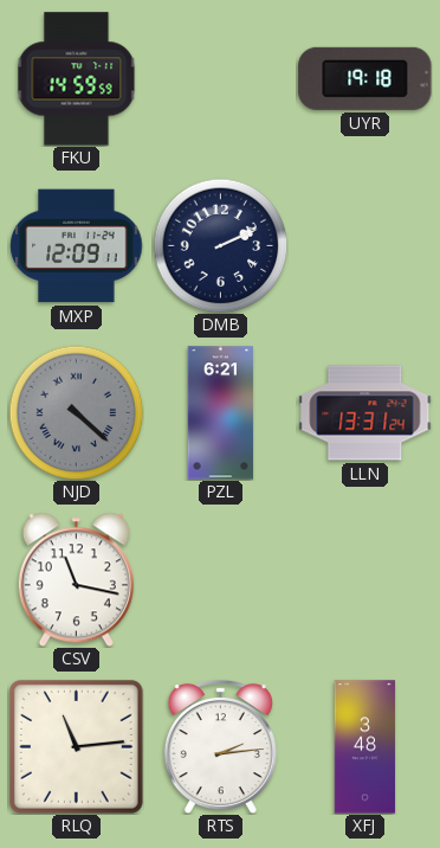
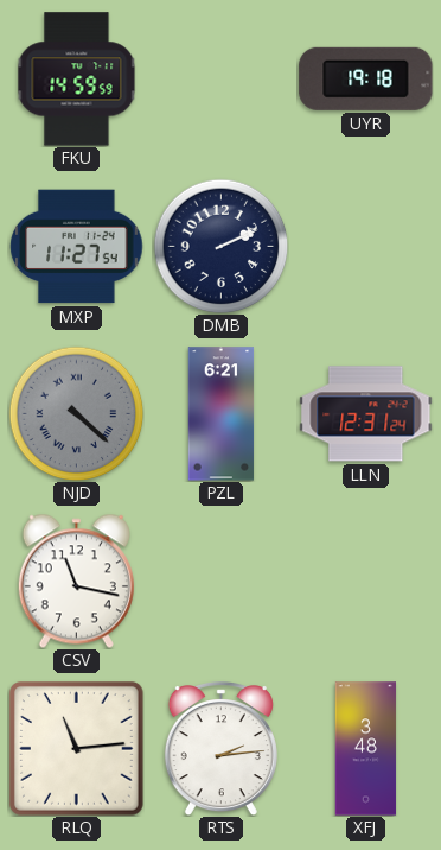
MXP: 12:09 -> 11:27 (77, 247)
LLN: 13:31 -> 12:31 (366, 414)
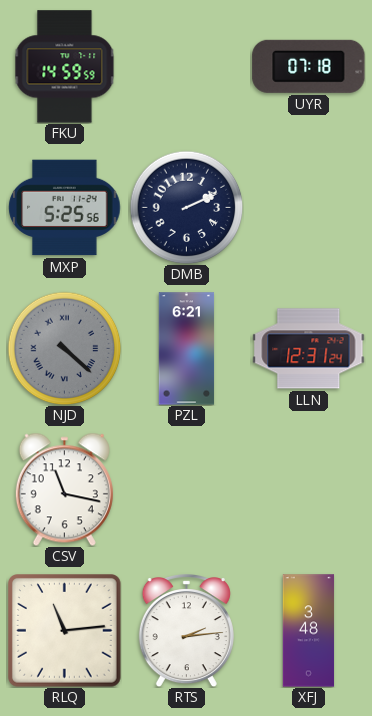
UYR: 19:18 -> 07:18 (309, 66)
MXP: 11:27 -> 5:25 (65, 208)
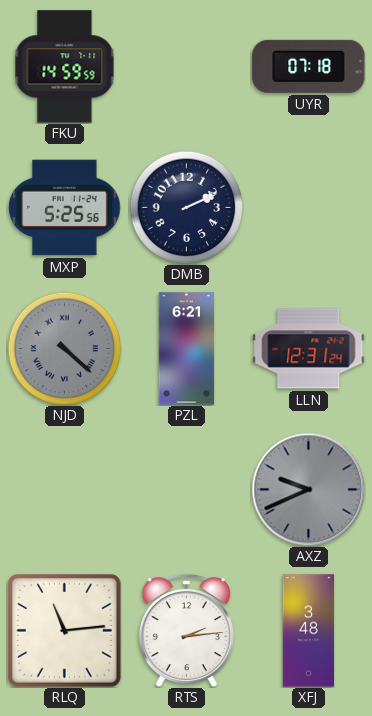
CSV: 11:17 -> none (64, 489)
AXZ: none -> 9:41 (308, 489)
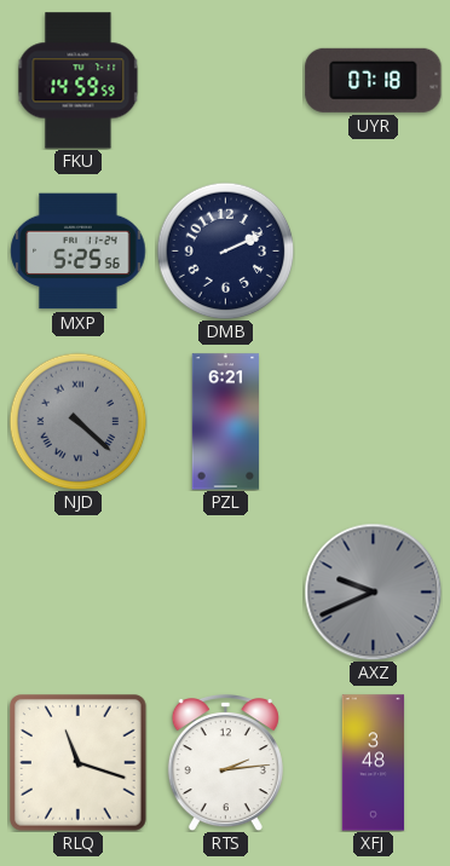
LLN: 12:31 -> none (309, 349)
RLQ: 11:14 -> 11:18 (79, 763)
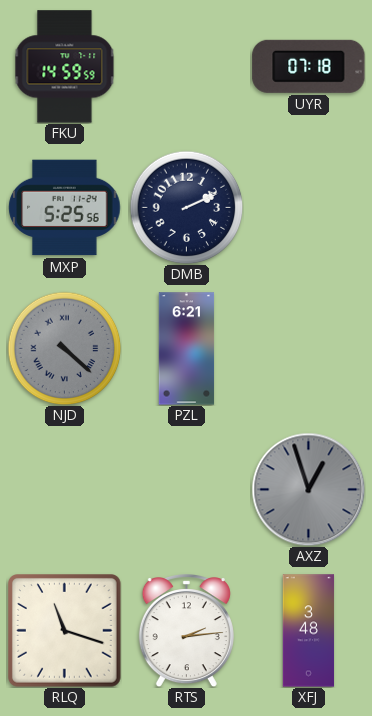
AXZ: 9:41 -> 12:57 (308, 489)
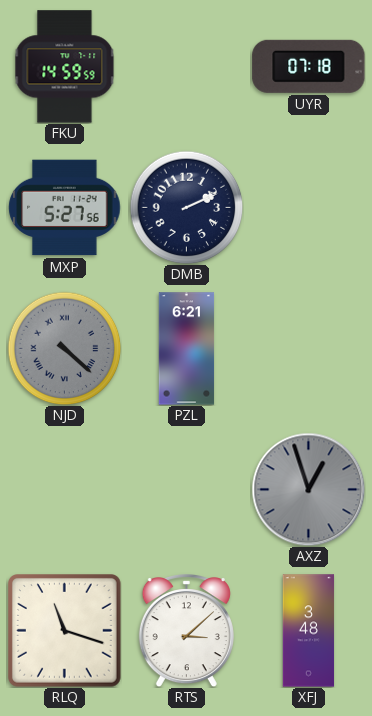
MXP: 5:25 -> 5:27 (65, 208)
RTS: 2:14 -> 3:08 (186, 631)
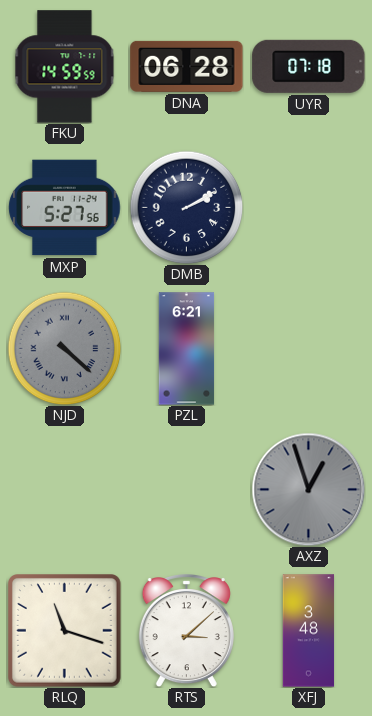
DNA: none -> 06:28 (187, 66)
DMB: 2:11 -> 2:10 (186, 207)
